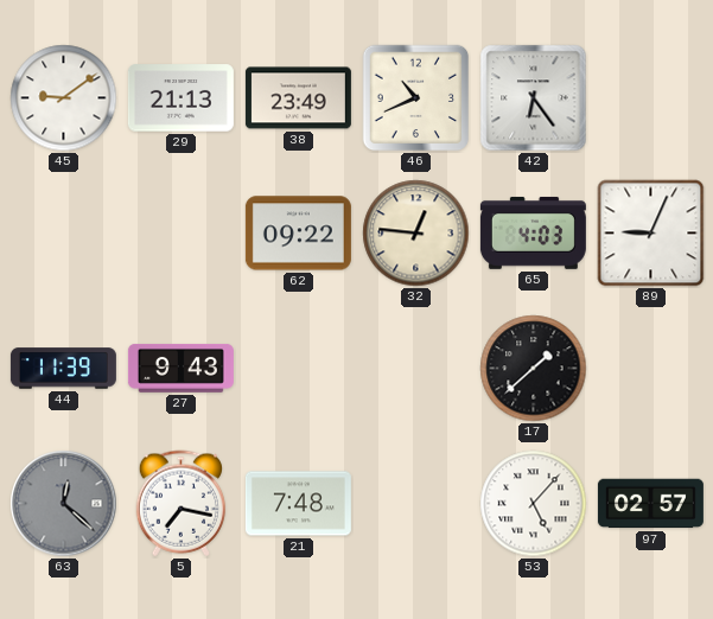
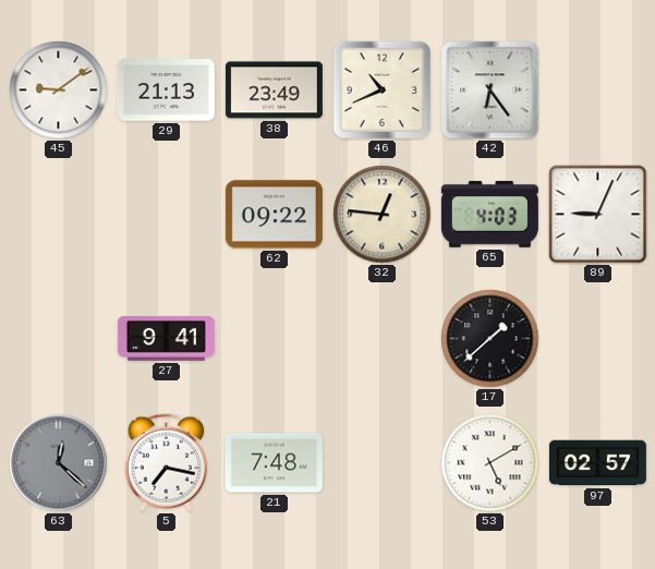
44: 11:39 -> none (63, 369)
27: 9:43 -> 9:41 (166, 338)
53: 5:07 -> 5:10 (490, 463)
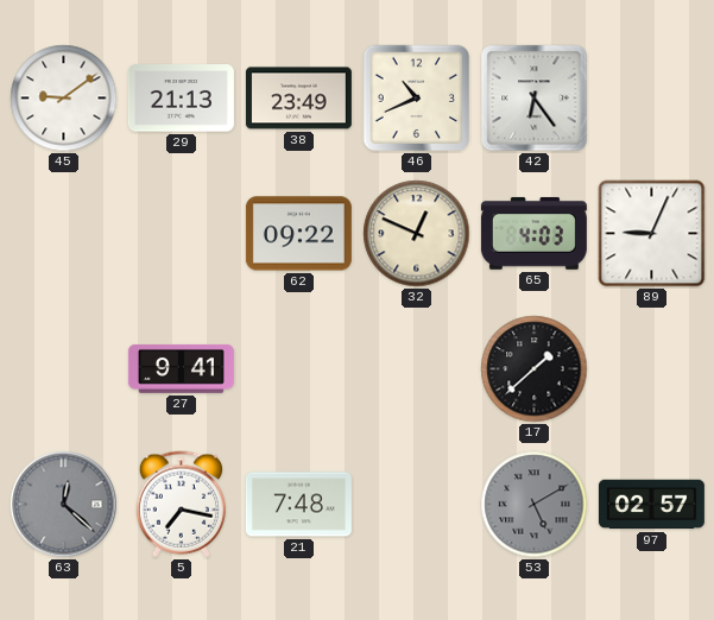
32: 12:46 -> 12:49 (417, 234)
53 dial: white -> grey (535, 505)
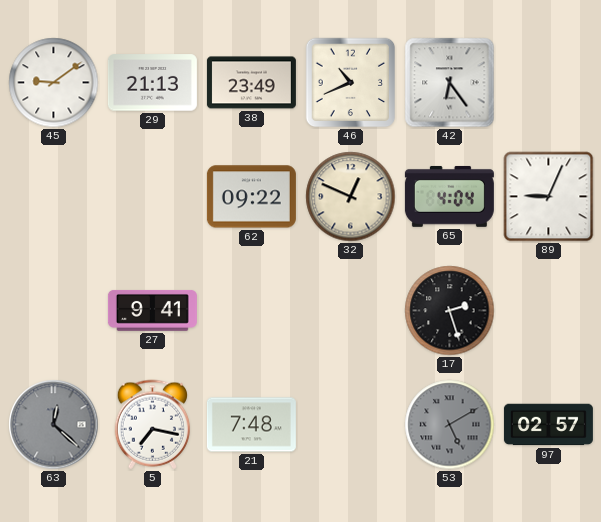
65: 4:03 -> 4:04 (449, 196)
17: 1:38 -> 2:27 (450, 311)
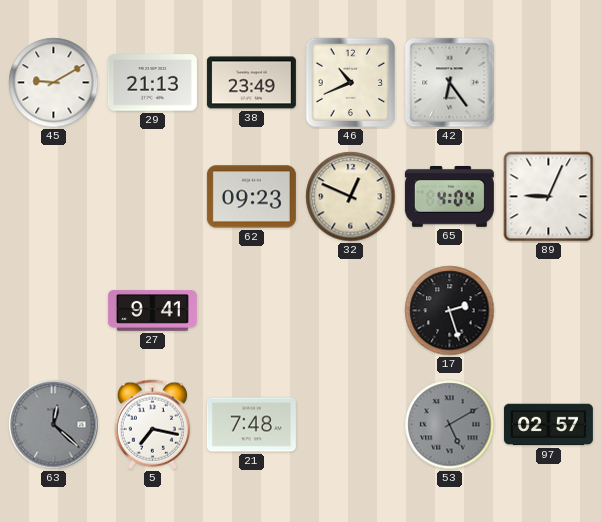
45: 9:09 -> 9:10 (54, 83)
62: 09:22 -> 09:23 (251, 197)
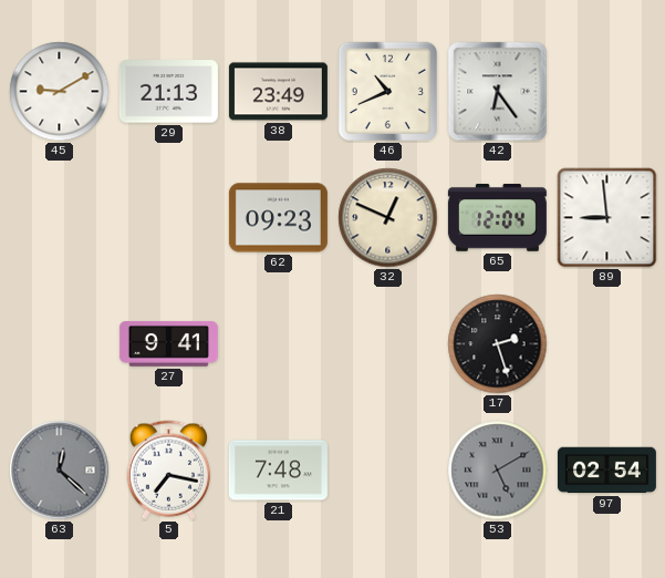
65: 4:04 -> 12:04 (497, 217)
89: 9:04 -> 8:59 (607, 218)
97: 02:57 -> 02:54 (606, 471)
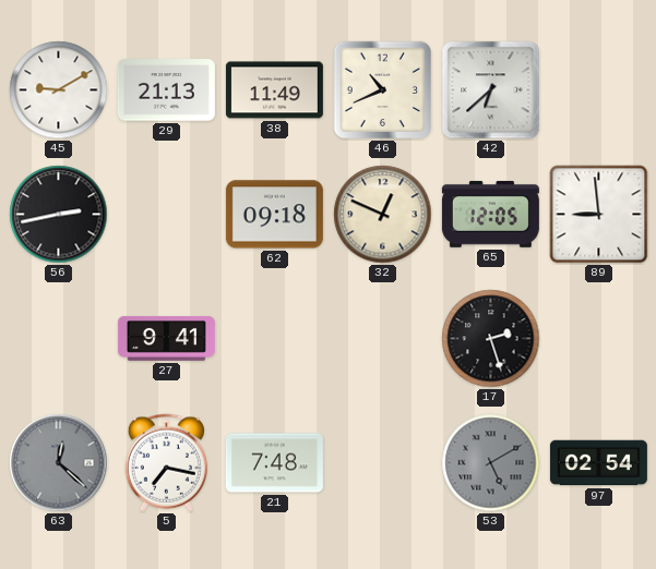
38: 23:49 -> 11:49 (274, 90)
42: 6:24 -> 6:38 (491, 90)
56: none -> 2:43 (59, 215)
62: 09:23 -> 09:18 (274, 215)
65: 12:04 -> 12:05 (490, 214)
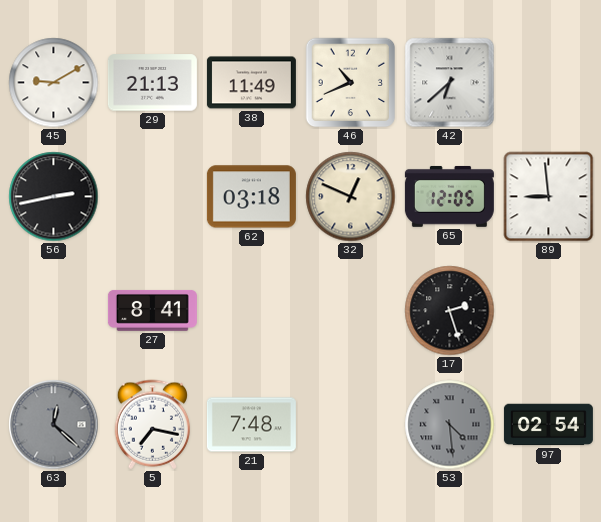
62: 09:18 -> 03:18 (251, 197)
27: 9:41 -> 8:41 (152, 310)
53: 5:10 -> 4:29 (450, 425)
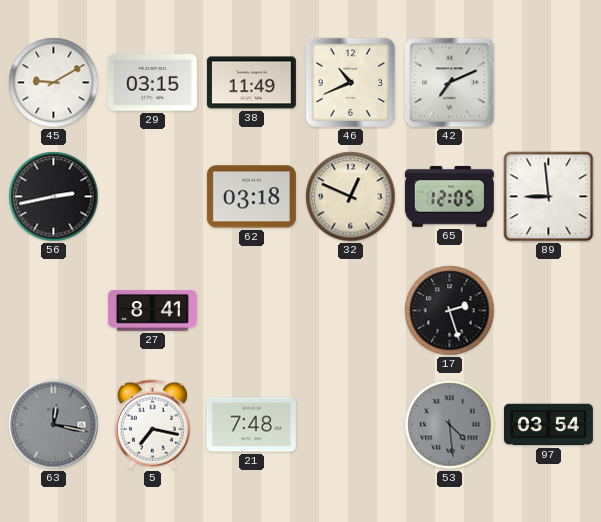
29: 21:13 -> 03:15 (152, 83)
42: 6:38 -> 7:11 (450, 83)
63: 12:22 -> 12:17 (54, 425)
97: 02:54 -> 03:54 (548, 425)
